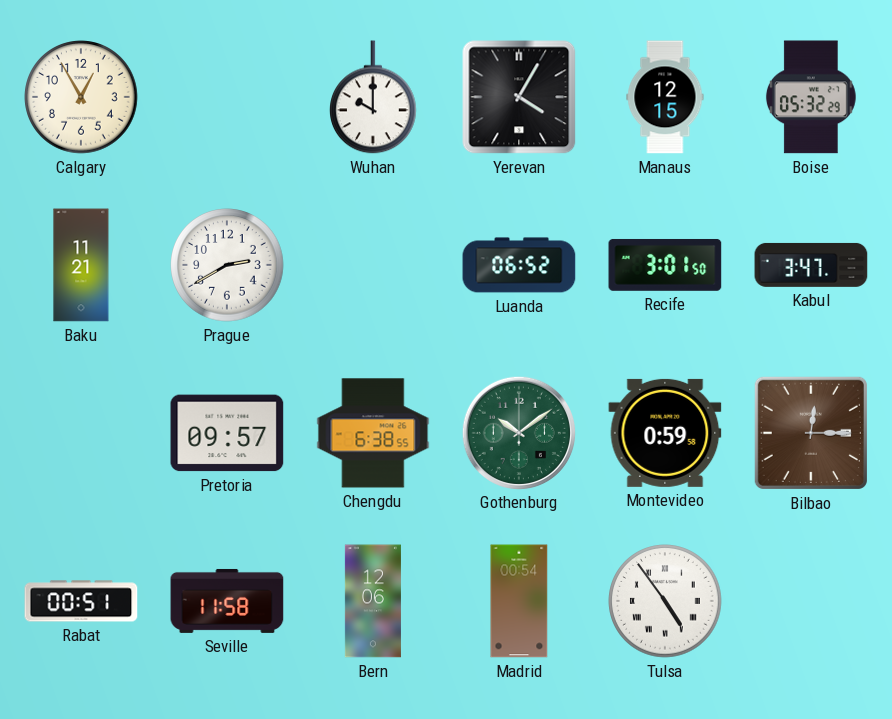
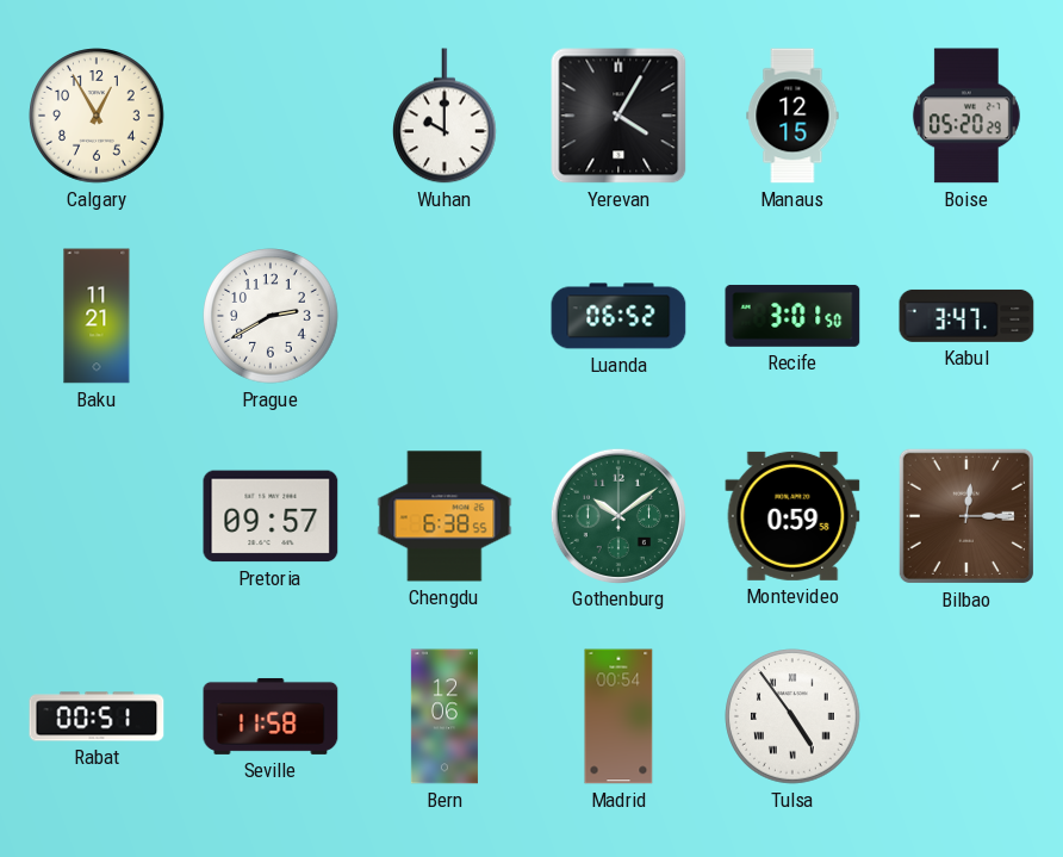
Boise: 05:32 -> 05:20 (966, 116)
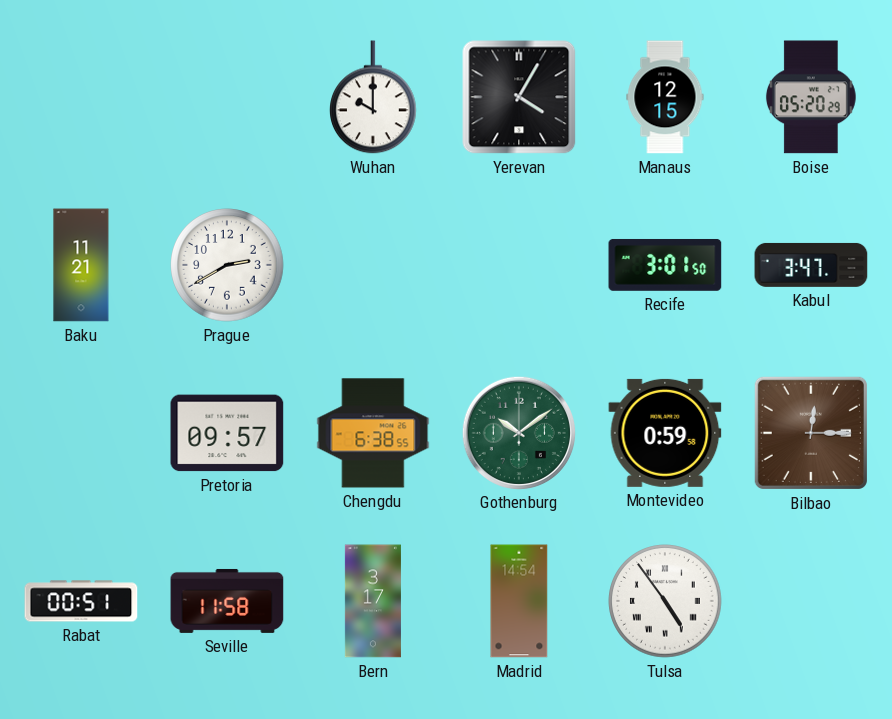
Calgary: 12:55 -> none (97, 116)
Luanda: 06:52 -> none (618, 316)
Bern: 12:06 -> 3:17 (373, 601)
Madrid: 00:54 -> 14:54 (519, 601)
